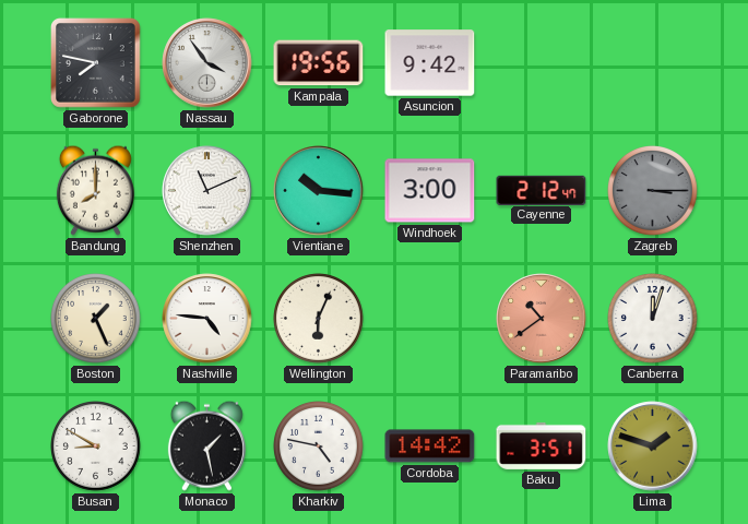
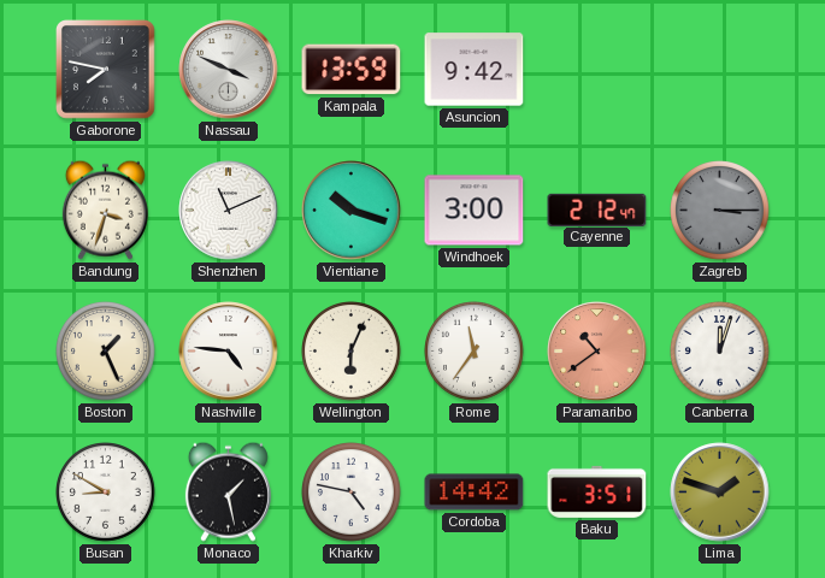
Nassau: 3:54 -> 3:49 (229, 70)
Kampala: 19:56 -> 13:59 (352, 70)
Bandung: 8:00 -> 3:33 (105, 210)
Vientiane: 10:16 -> 10:18 (352, 211)
Rome: none -> 11:36 (475, 352)
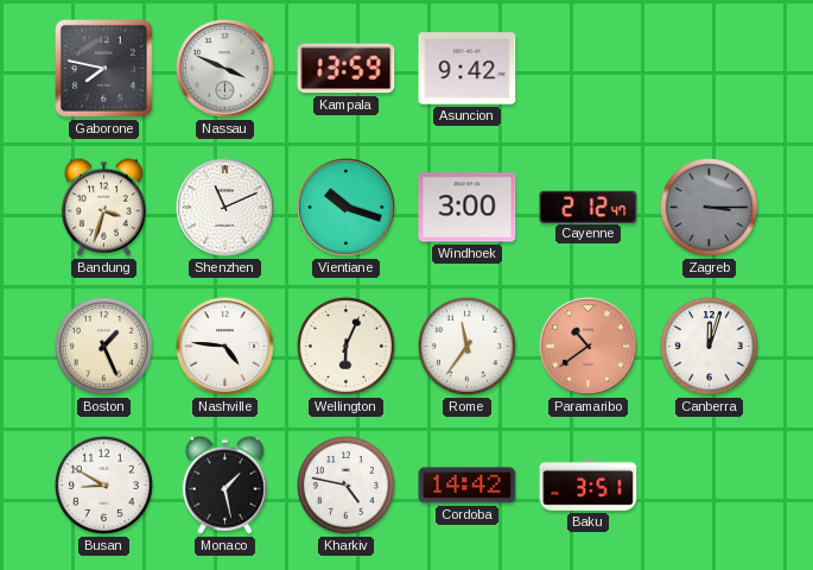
Lima: 1:48 -> none (720, 493)
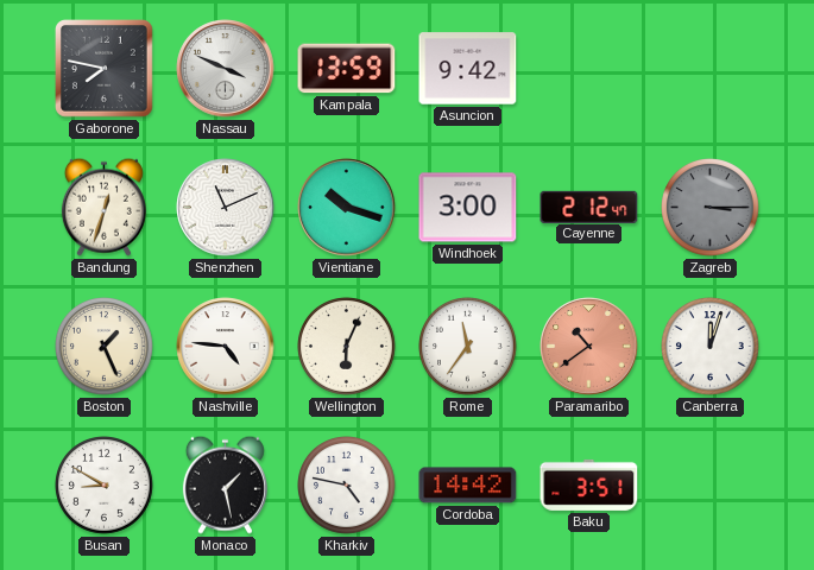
Bandung: 3:33 -> 12:33 (103, 207)
